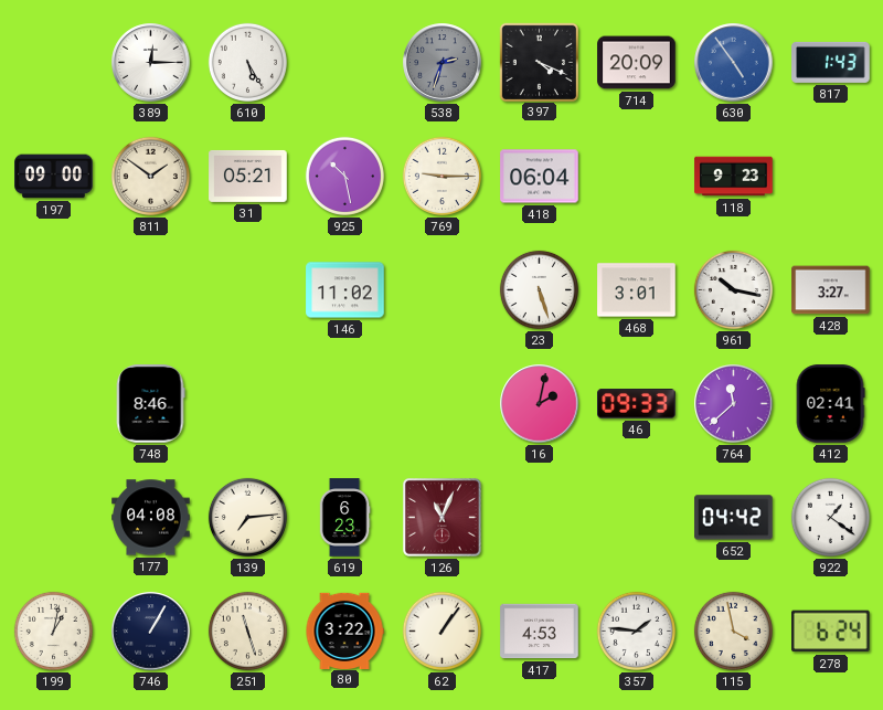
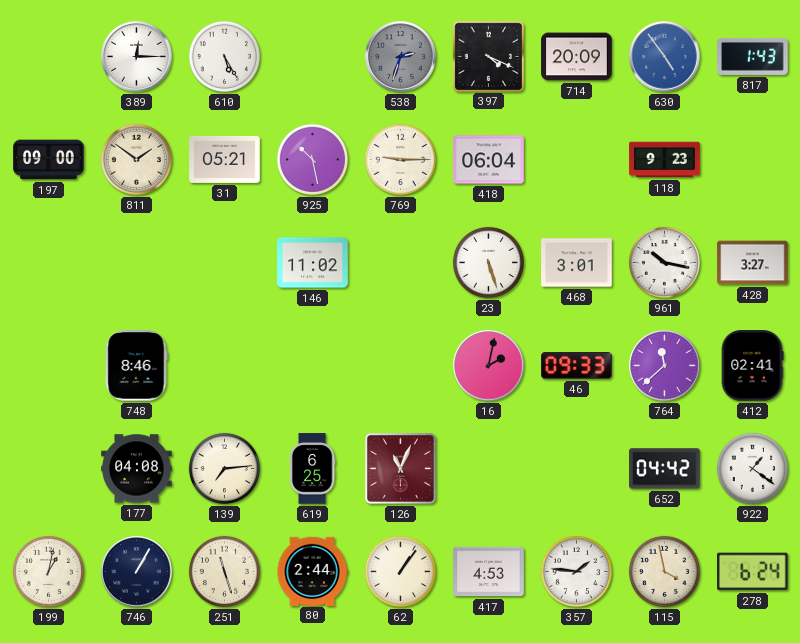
619: 6:23 -> 6:25 (312, 469)
80: 3:22 -> 2:44 (312, 571)
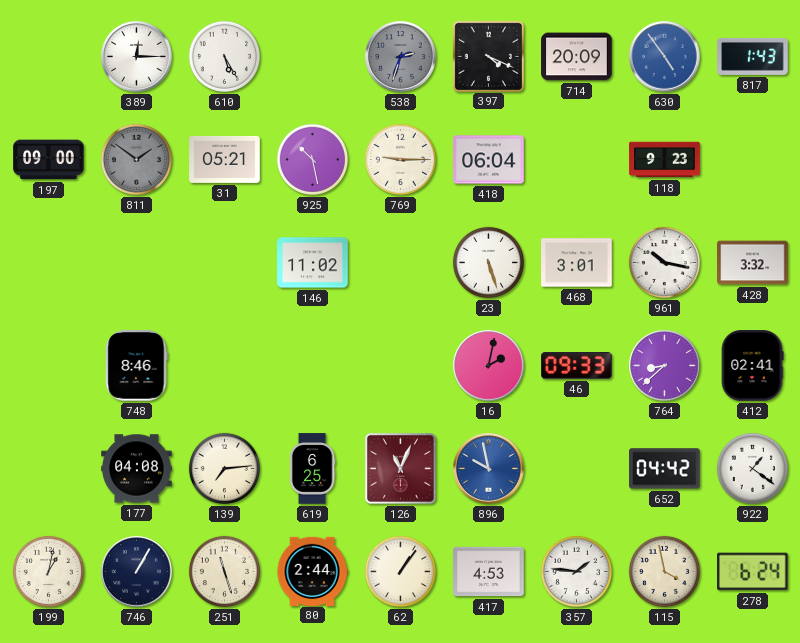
811 dial: cream -> grey (136, 159)
428: 3:27 -> 3:32 (753, 263)
764: 11:38 -> 8:38 (665, 366)
896: none -> 9:58 (489, 469)
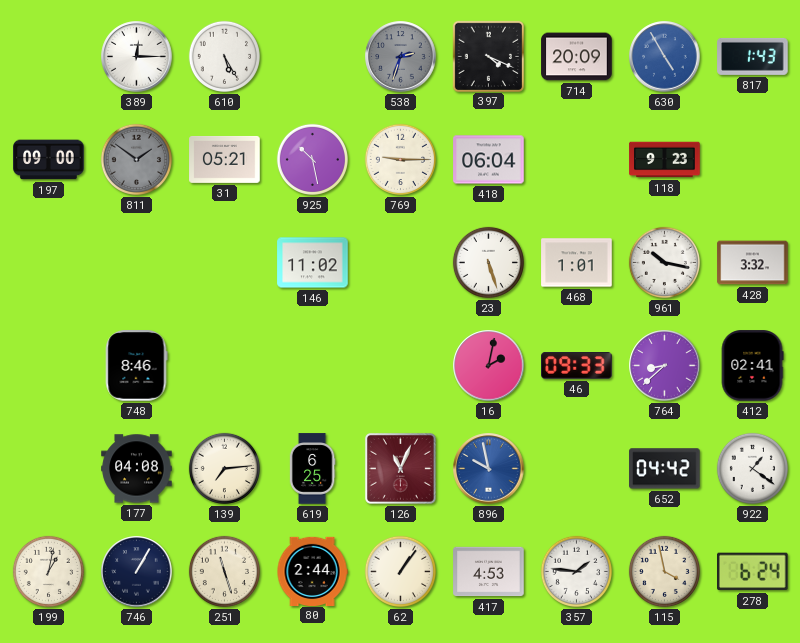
630: 4:54 -> 4:55 (665, 57)
468: 3:01 -> 1:01 (577, 263)
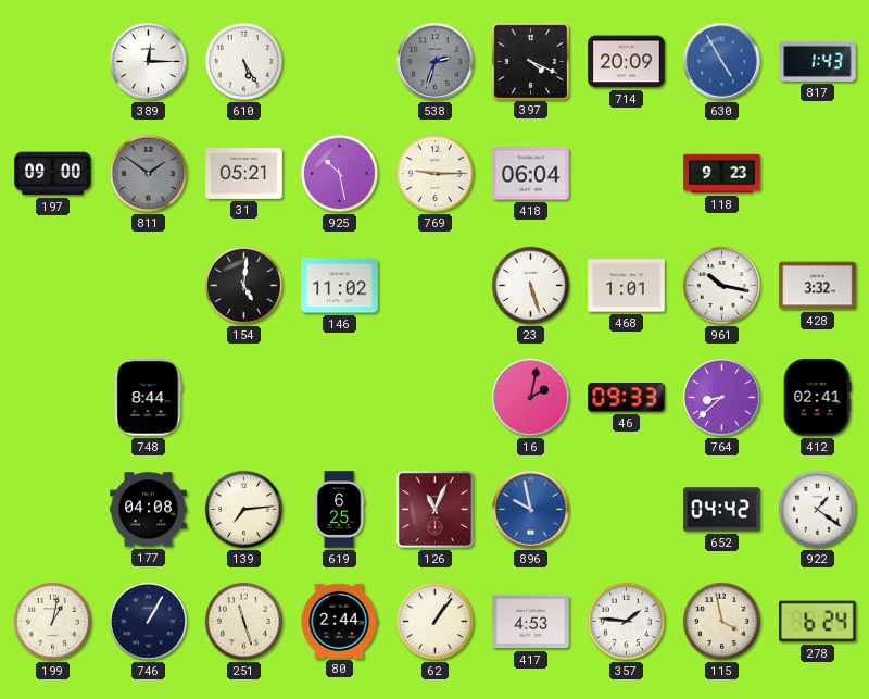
154: none -> 5:01 (243, 285)
748: 8:46 -> 8:44 (148, 398)
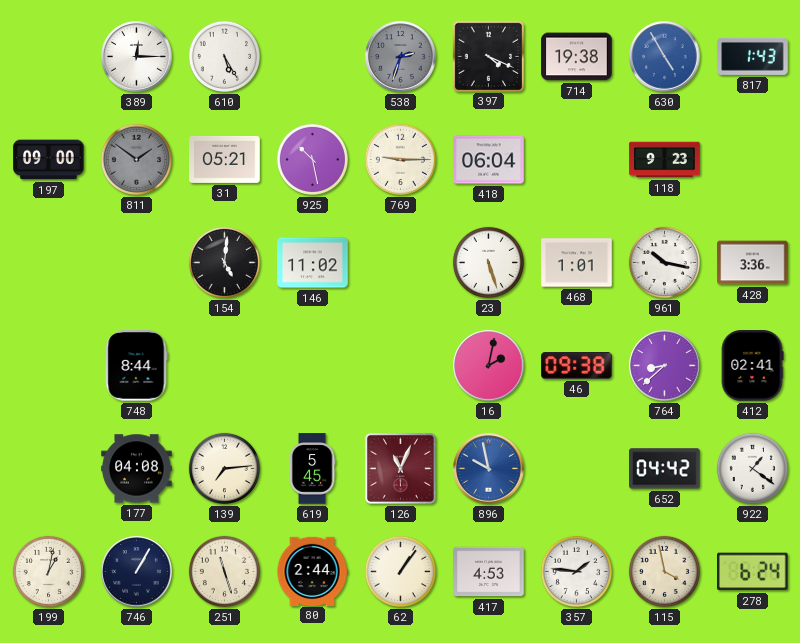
714: 20:09 -> 19:38 (577, 57)
428: 3:32 -> 3:36 (753, 263)
46: 09:33 -> 09:38 (577, 366)
619: 6:25 -> 5:45 (312, 469)
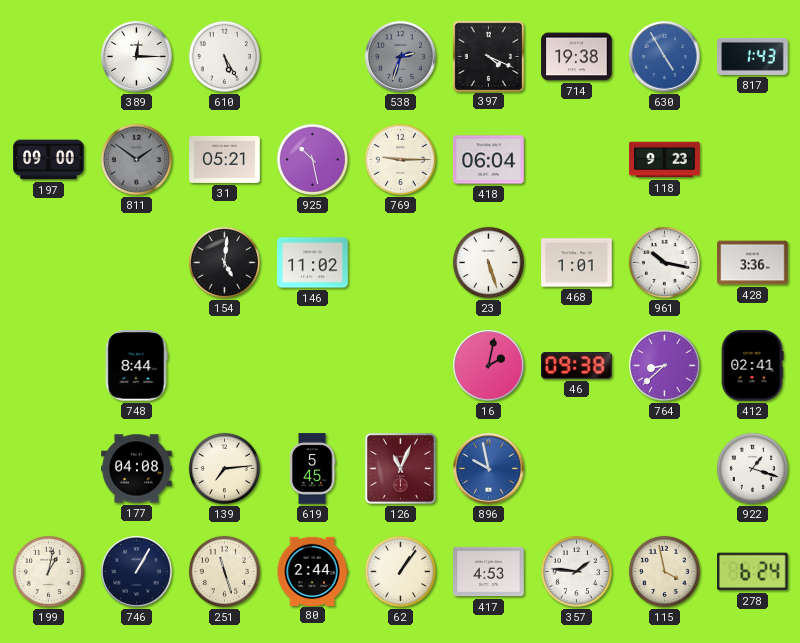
652: 04:42 -> none (665, 469)
922: 1:21 -> 1:18 (752, 468)
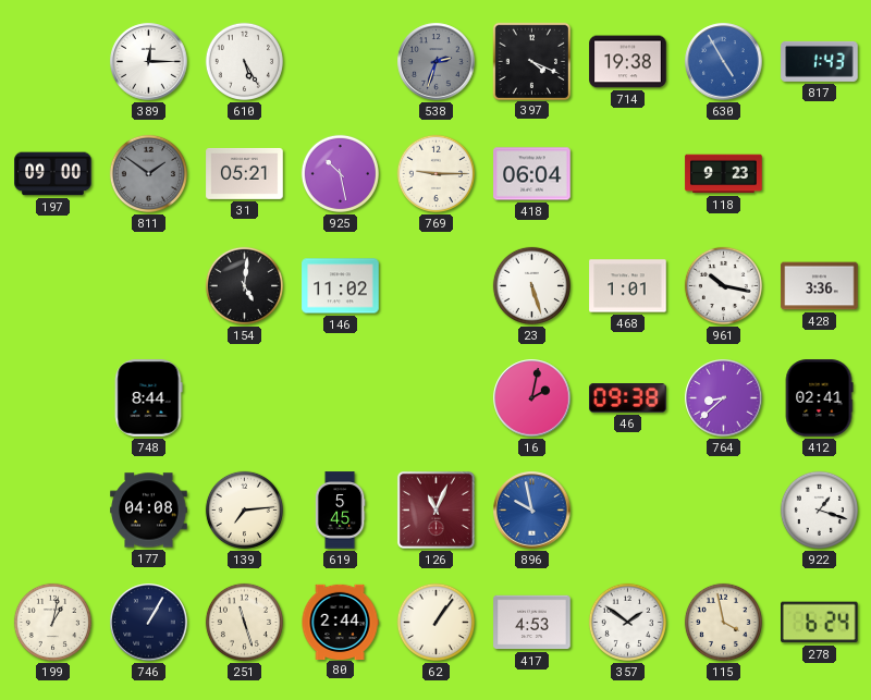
357: 1:46 -> 1:51 (627, 622)
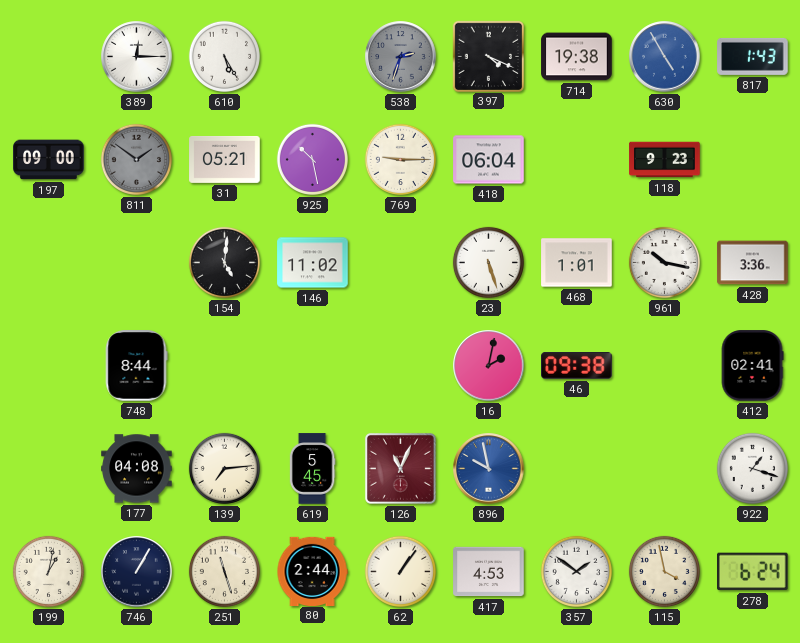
764: 8:38 -> none (724, 398)
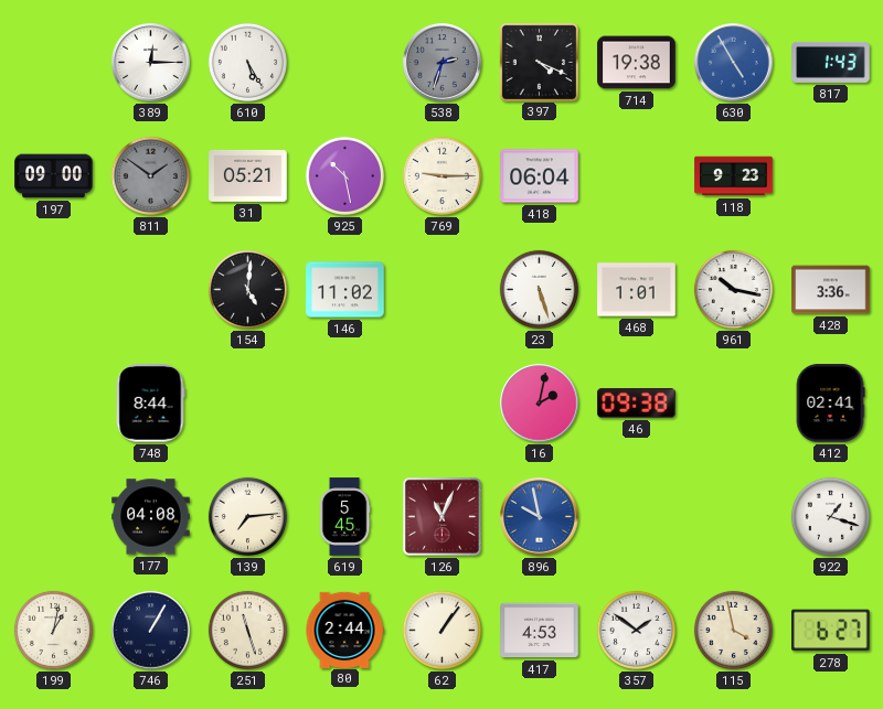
278: 6:24 -> 6:27 (831, 631)
